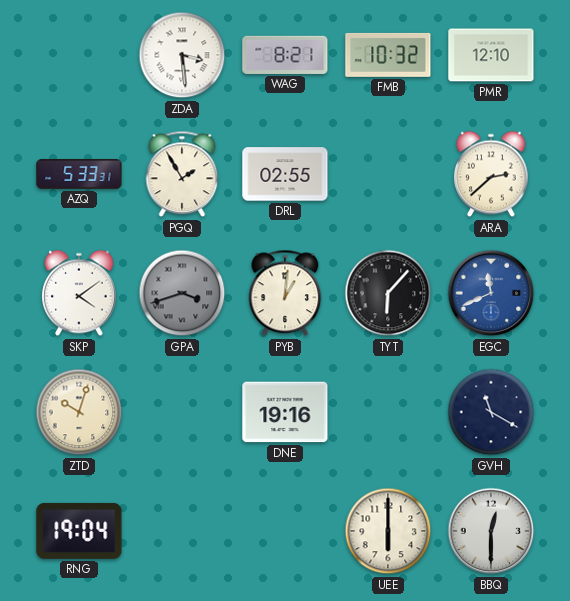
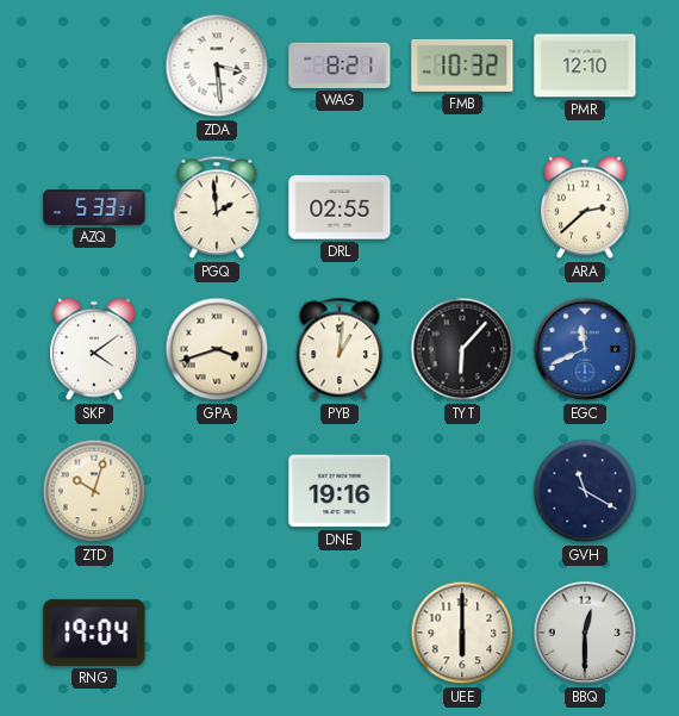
PGQ: 1:55 -> 1:59 (217, 207)
GPA dial: grey -> cream (217, 349)
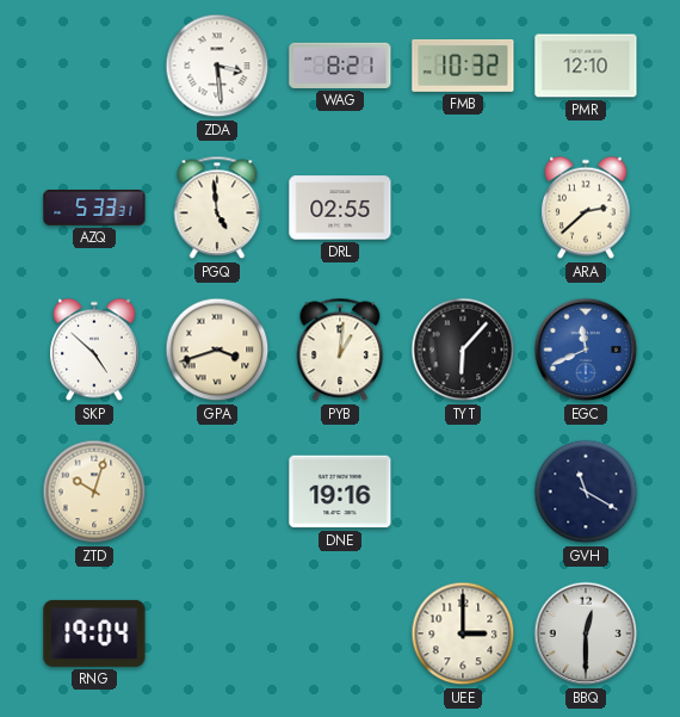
PGQ: 1:59 -> 4:59 (217, 208)
SKP: 4:09 -> 4:52 (94, 350)
UEE: 6:00 -> 3:00 (463, 633)
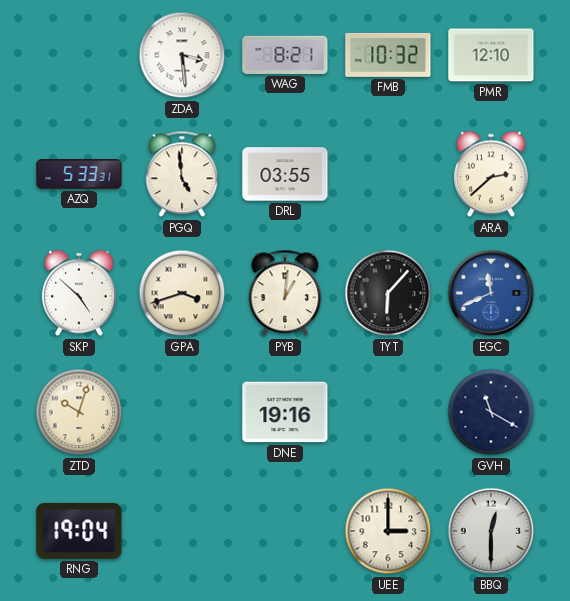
DRL: 02:55 -> 03:55 (285, 174)
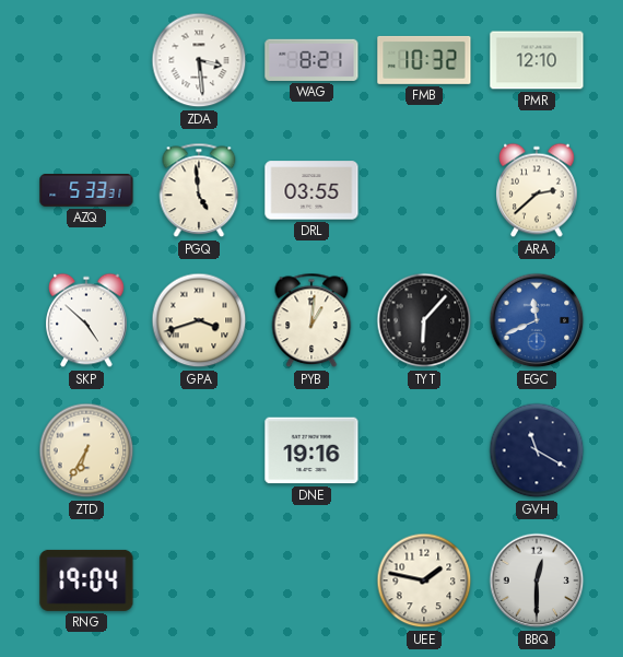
ZTD: 10:03 -> 6:35 (86, 450)
UEE: 3:00 -> 1:47 (424, 580)
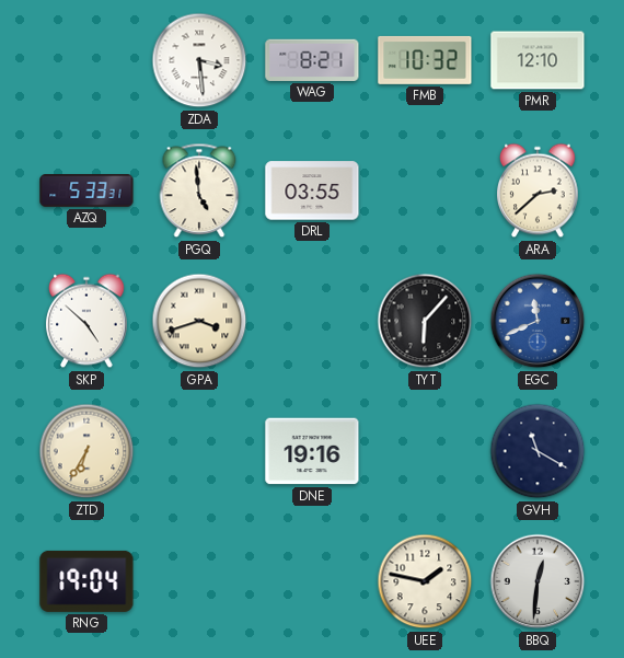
PYB: 1:01 -> none (311, 320)
BBQ: 12:30 -> 12:31 (538, 581)
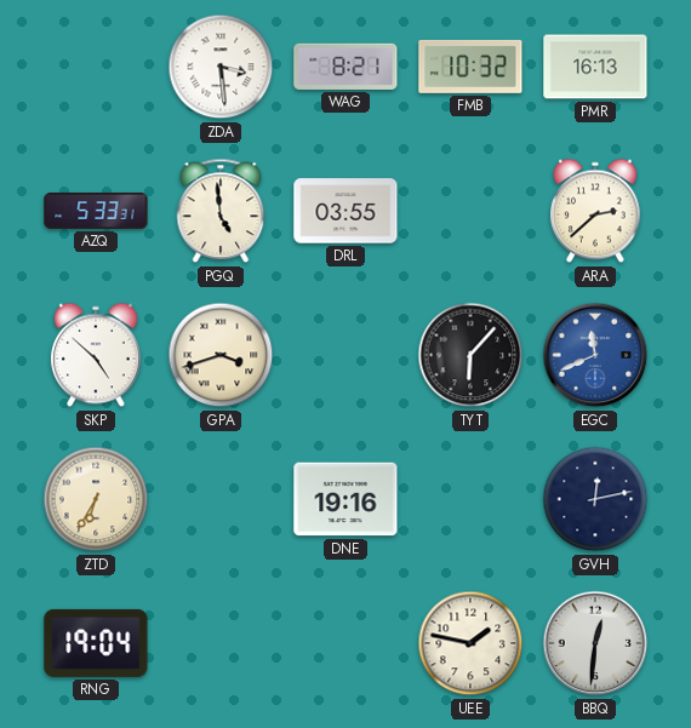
PMR: 12:10 -> 16:13 (595, 67)
GVH: 11:20 -> 12:13 (595, 499)
